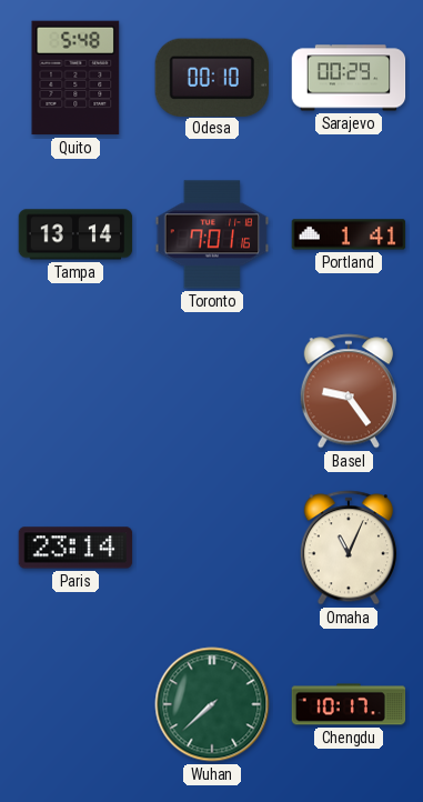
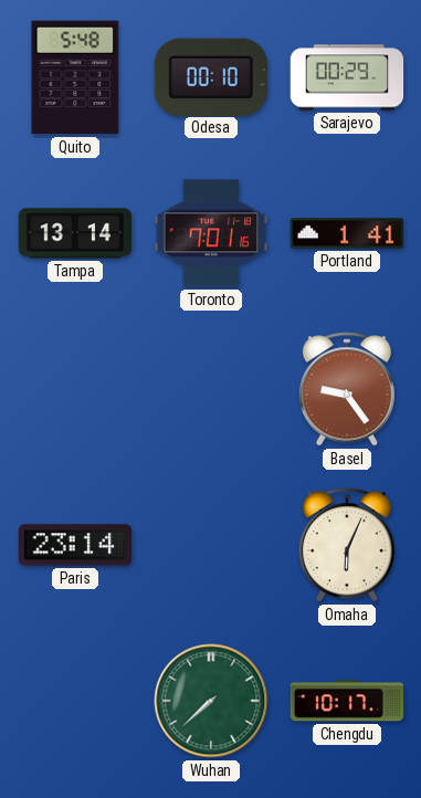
Omaha: 11:04 -> 6:04 (346, 545)
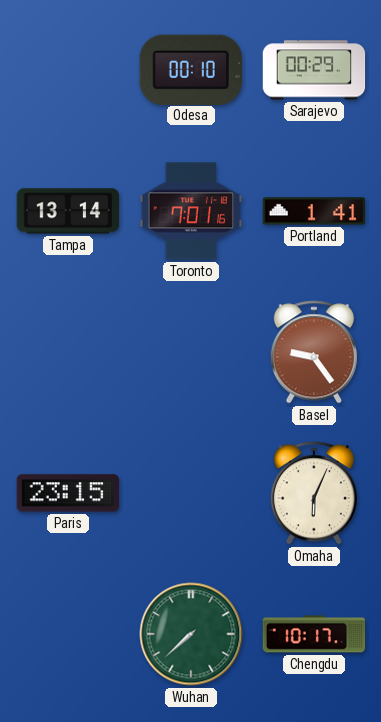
Quito: 5:48 -> none (75, 77)
Paris: 23:14 -> 23:15 (68, 493)
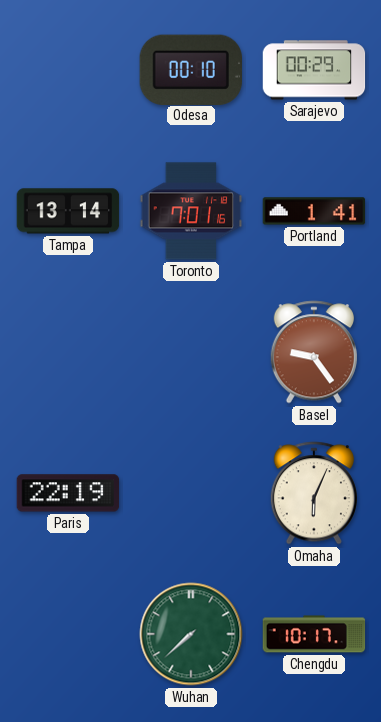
Paris: 23:15 -> 22:19 (68, 493)
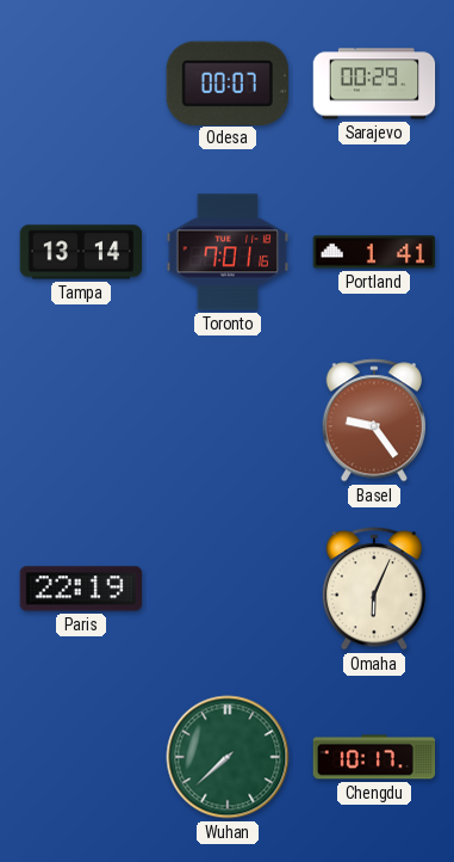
Odesa: 00:10 -> 00:07 (228, 82)
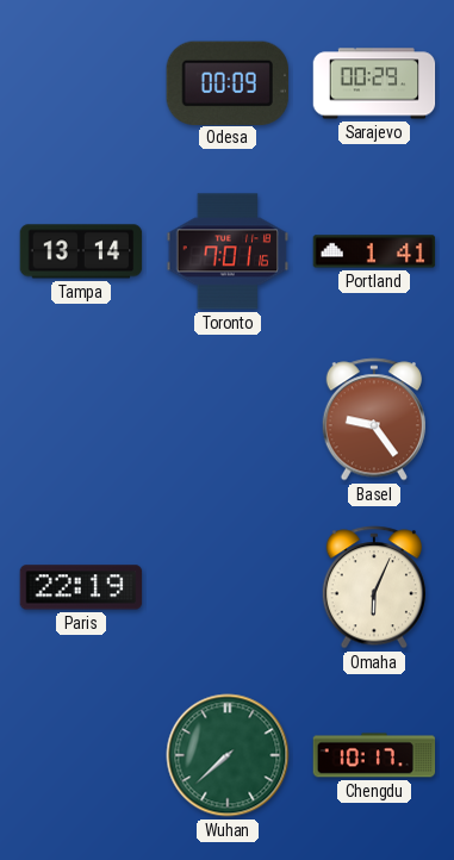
Odesa: 00:07 -> 00:09 (228, 82)
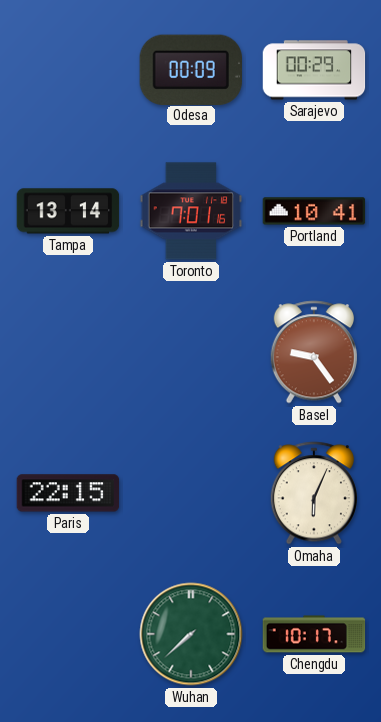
Portland: 1:41 -> 10:41 (314, 211)
Paris: 22:19 -> 22:15 (68, 493)
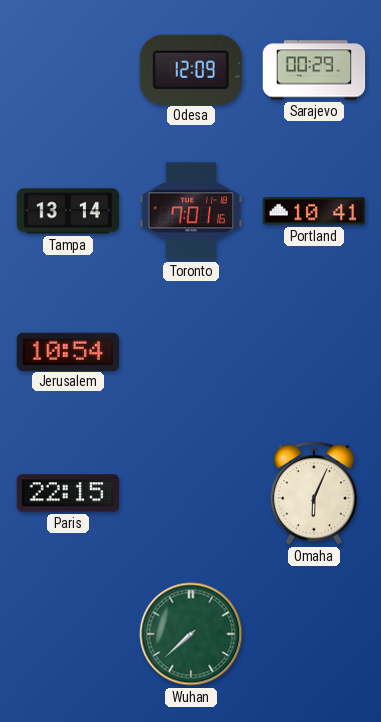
Odesa: 00:09 -> 12:09 (191, 69)
Jerusalem: none -> 10:54 (68, 351)
Basel: 9:24 -> none (313, 352)
Chengdu: 10:17 -> none (314, 634)
